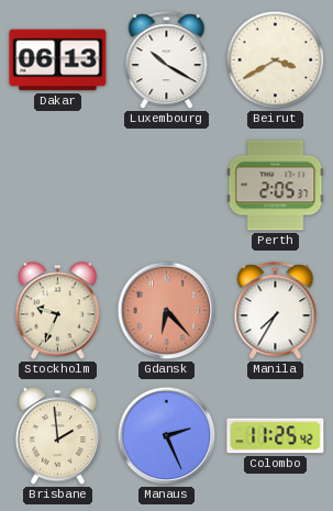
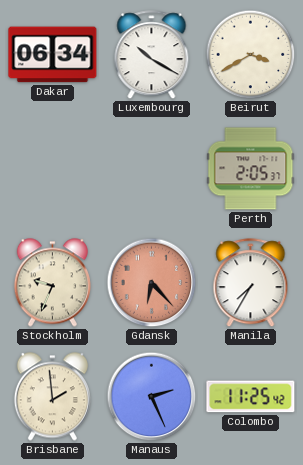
Dakar: 06:13 -> 06:34 (53, 55)
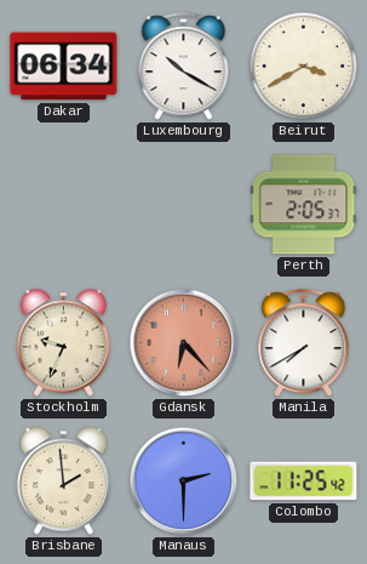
Manila: 7:35 -> 7:40 (304, 343)
Manaus: 2:26 -> 2:30 (184, 482)
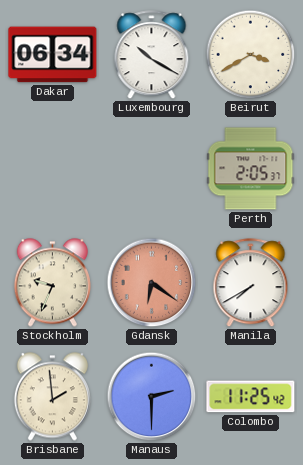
Gdansk: 6:23 -> 6:21 (152, 283)
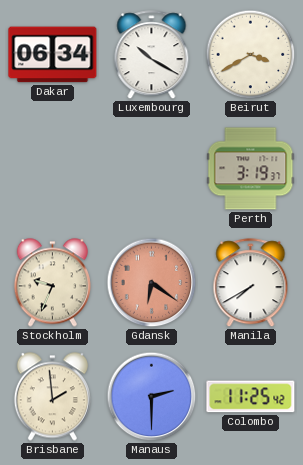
Perth: 2:05 -> 3:19 (251, 169)
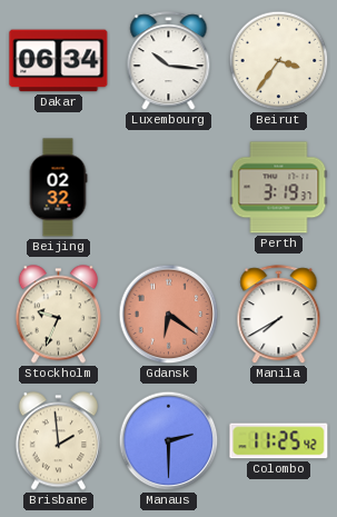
Luxembourg: 10:20 -> 10:16 (169, 61)
Beirut: 3:40 -> 3:36 (279, 61)
Beijing: none -> 02:32 (58, 188)
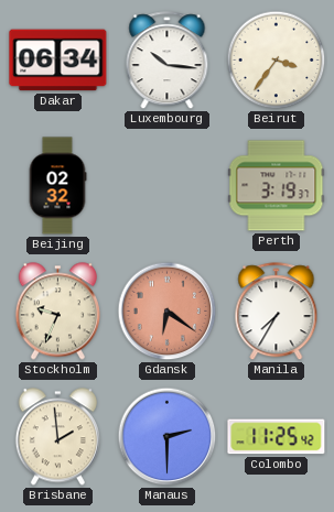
Manila: 7:40 -> 7:35 (277, 312)
